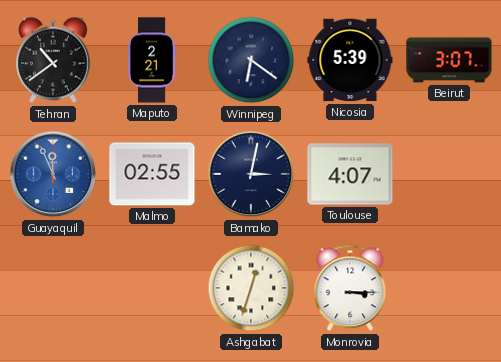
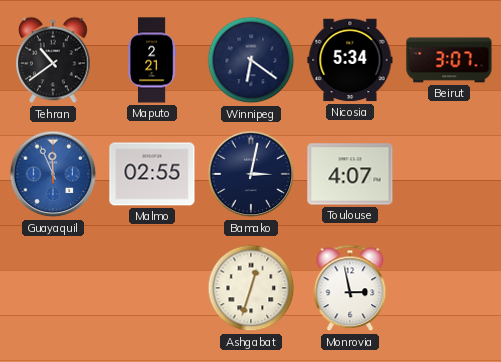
Nicosia: 5:39 -> 5:34 (350, 60)
Monrovia: 3:15 -> 2:58 (350, 288)
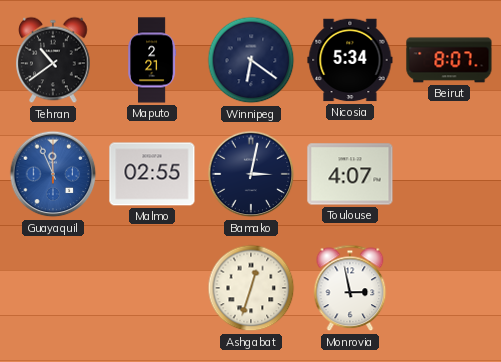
Beirut: 3:07 -> 8:07 (449, 60)
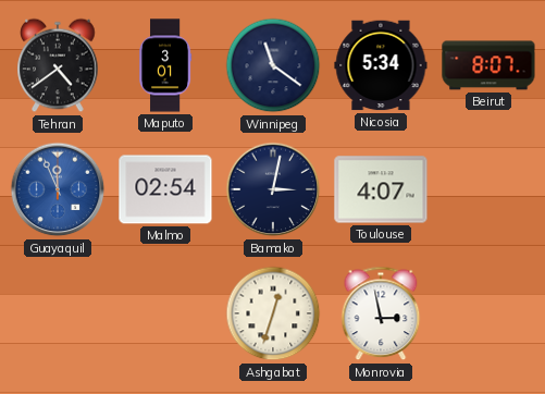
Tehran: 10:39 -> 4:39 (58, 65)
Maputo: 2:21 -> 3:01 (165, 65)
Winnipeg: 6:21 -> 11:21 (273, 65)
Malmo: 02:55 -> 02:54 (165, 189)
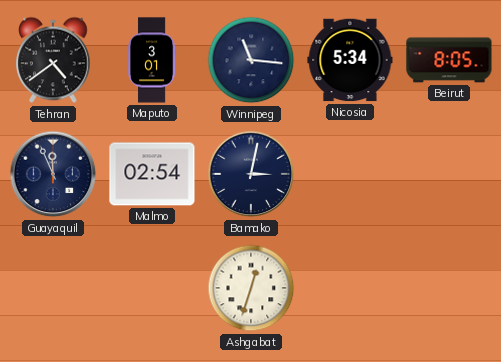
Winnipeg: 11:21 -> 11:16 (251, 60)
Beirut: 8:07 -> 8:05 (449, 60)
Guayaquil dial: blue -> navy (53, 174)
Toulouse: 4:07 -> none (381, 189)
Monrovia: 2:58 -> none (381, 313)
